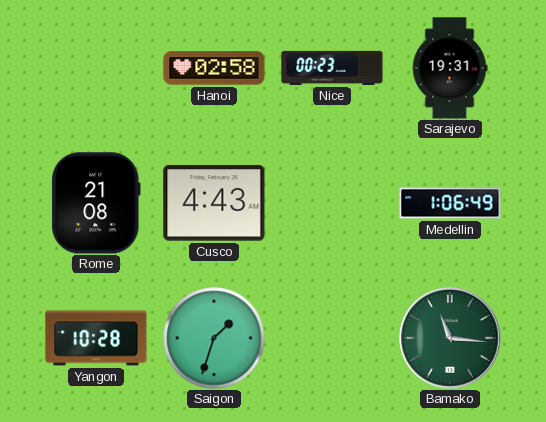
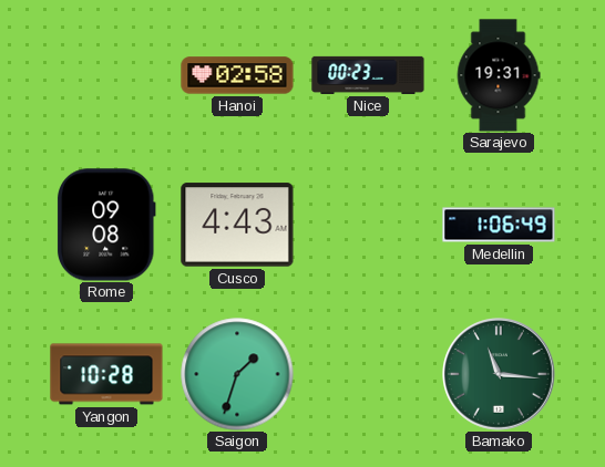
Rome: 21:08 -> 09:08 (106, 225)
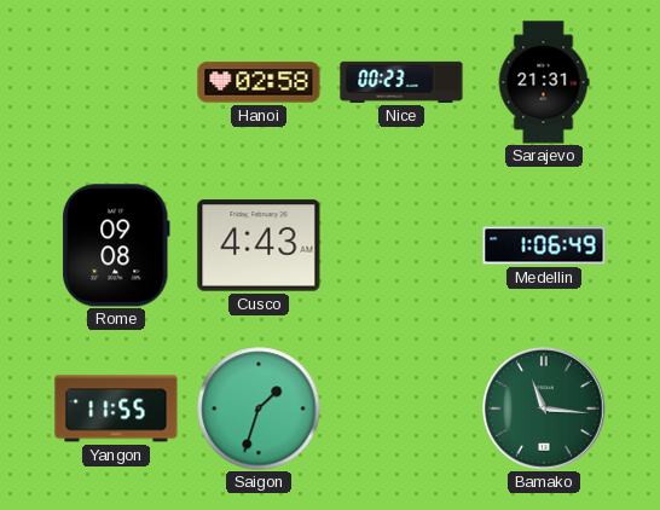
Sarajevo: 19:31 -> 21:31 (544, 82)
Yangon: 10:28 -> 11:55 (116, 408)
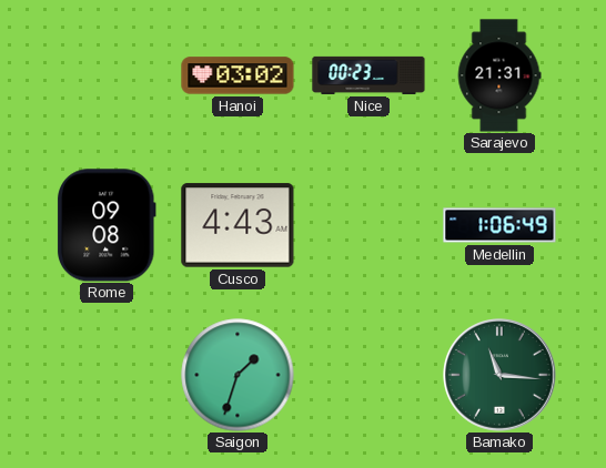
Hanoi: 02:58 -> 03:02 (238, 75)
Yangon: 11:55 -> none (116, 408)
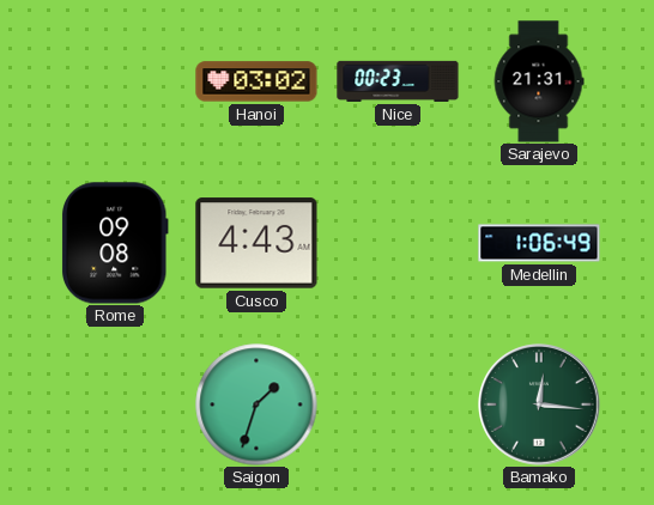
Bamako: 11:16 -> 12:16 (540, 406)
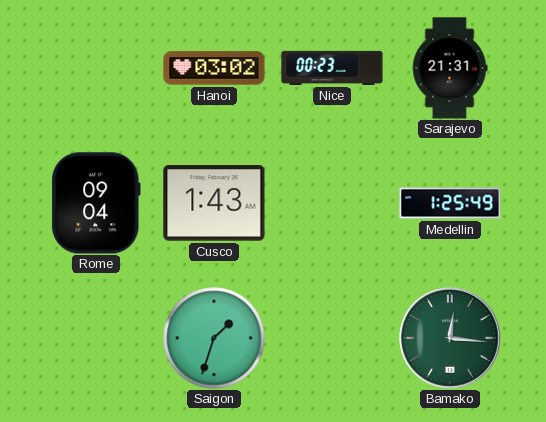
Rome: 09:08 -> 09:04 (96, 203)
Cusco: 4:43 -> 1:43 (214, 203)
Medellin: 1:06 -> 1:25 (450, 203)
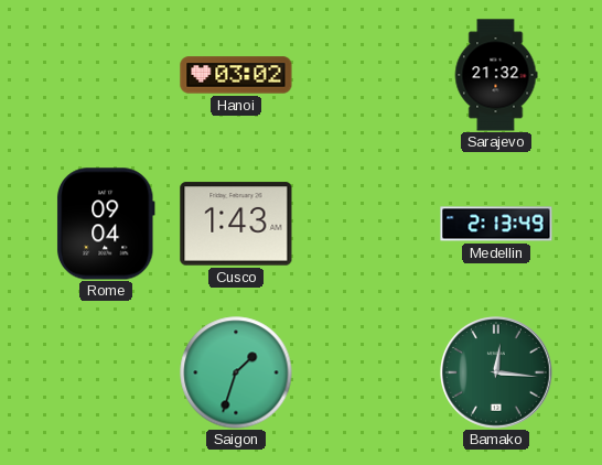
Nice: 00:23 -> none (332, 68)
Sarajevo: 21:31 -> 21:32 (496, 75)
Medellin: 1:25 -> 2:13 (496, 224)
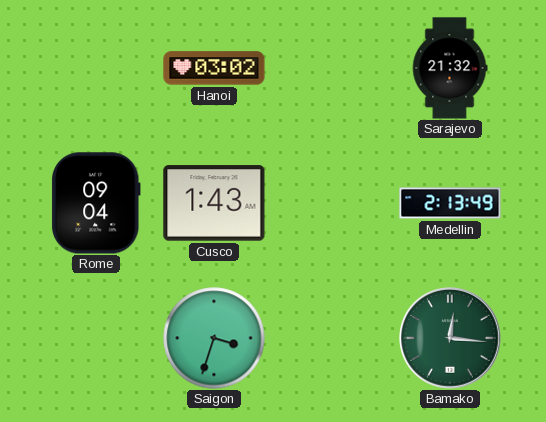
Saigon: 1:33 -> 3:33 (214, 338)
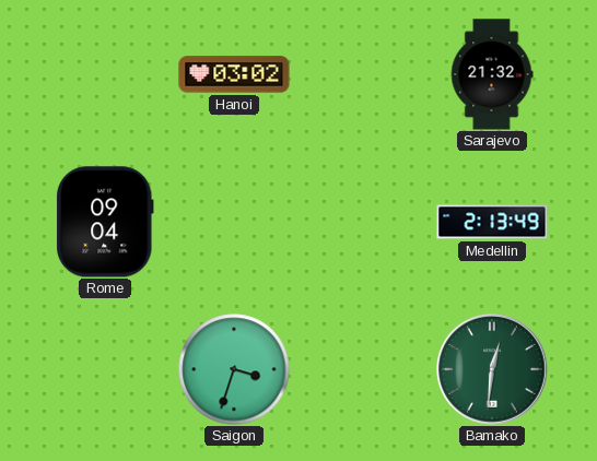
Cusco: 1:43 -> none (214, 203)
Bamako: 12:16 -> 12:31 (493, 370)
